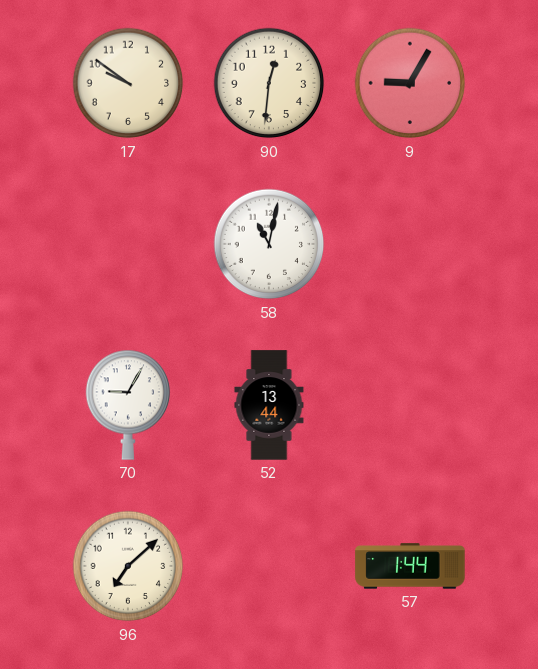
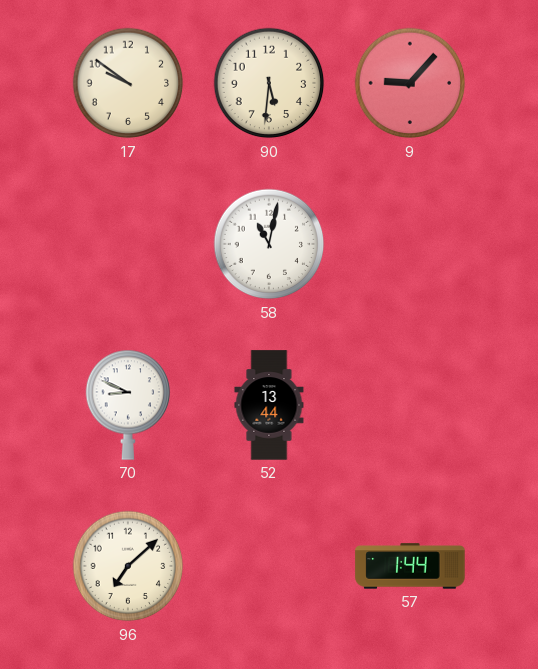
90: 12:31 -> 5:31 (269, 83)
9: 9:05 -> 9:07 (410, 83)
70: 9:05 -> 8:49 (128, 405)
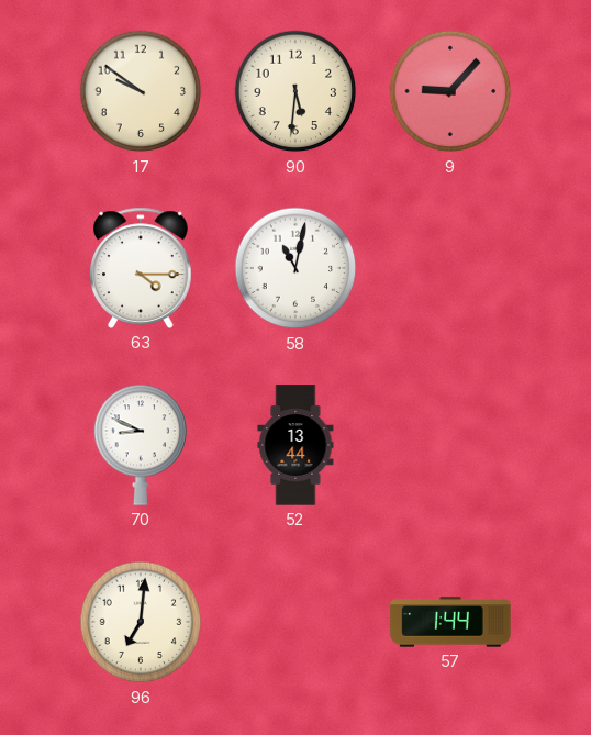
63: none -> 4:15 (141, 268)
96: 7:08 -> 7:01 (141, 622)
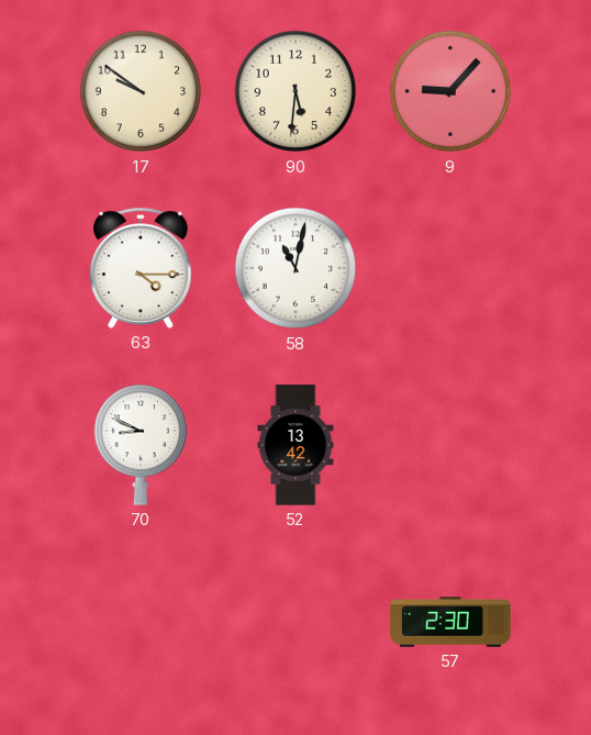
52: 13:44 -> 13:42 (295, 445)
96: 7:01 -> none (141, 622)
57: 1:44 -> 2:30 (450, 622)
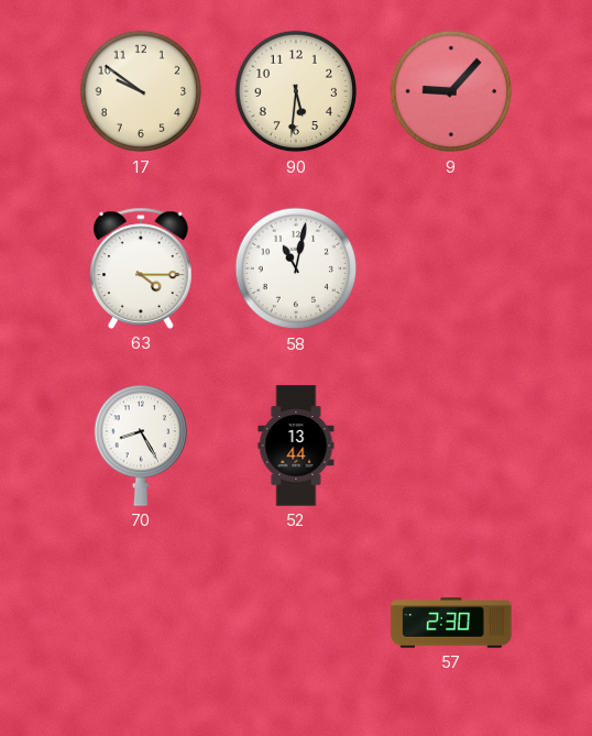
70: 8:49 -> 8:25 (141, 446)
52: 13:42 -> 13:44 (296, 446)
